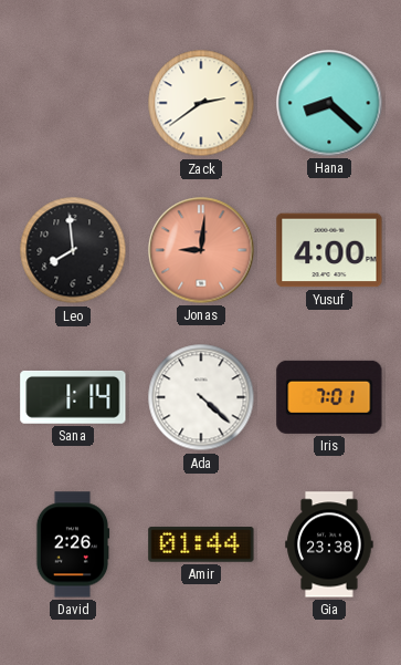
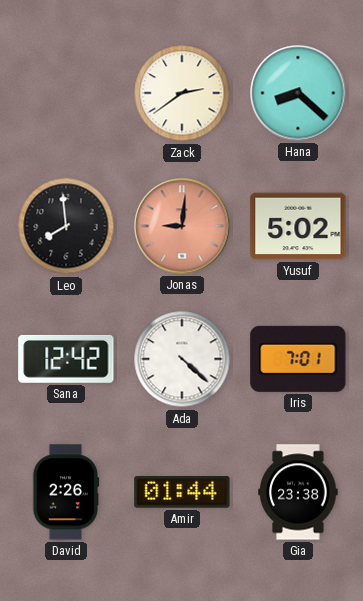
Yusuf: 4:00 -> 5:02 (298, 226)
Sana: 1:14 -> 12:42 (66, 359)
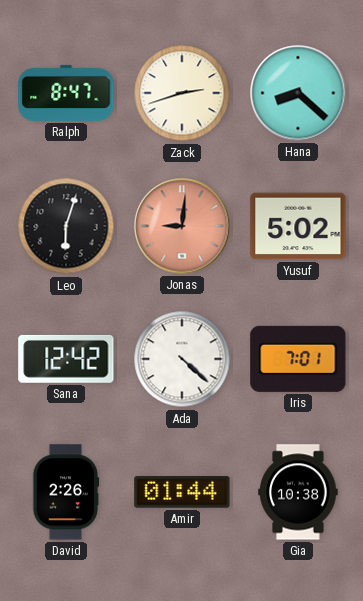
Ralph: none -> 8:47 (66, 93)
Zack: 2:39 -> 2:42 (182, 93)
Leo: 7:59 -> 6:03 (66, 226)
Gia: 23:38 -> 10:38 (298, 492)
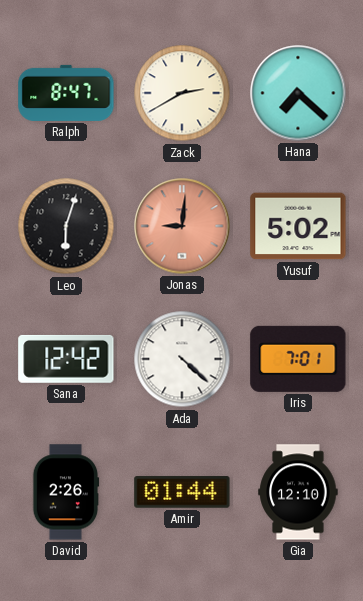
Zack: 2:42 -> 2:40 (182, 93)
Hana: 8:22 -> 7:22 (298, 93)
Gia: 10:38 -> 12:10 (298, 492)
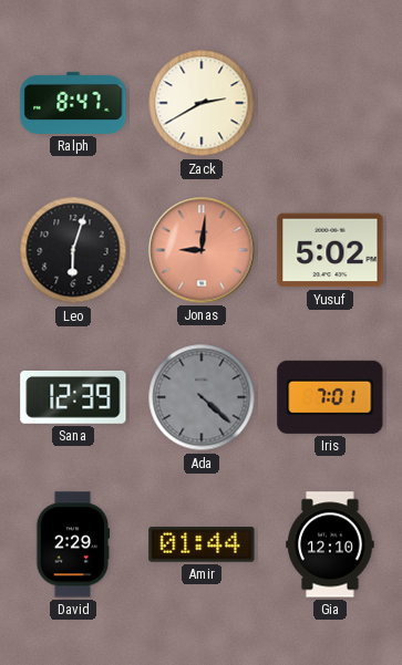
Hana: 7:22 -> none (298, 93)
Sana: 12:42 -> 12:39 (73, 397)
Ada dial: white -> grey (202, 397)
David: 2:26 -> 2:29 (73, 544)
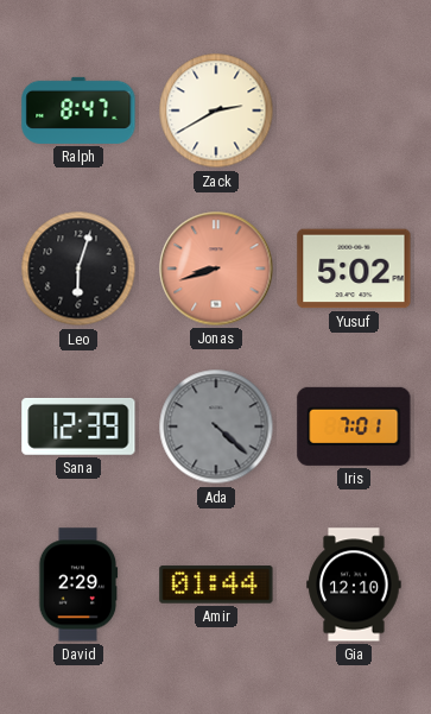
Jonas: 9:01 -> 8:42 (216, 268)
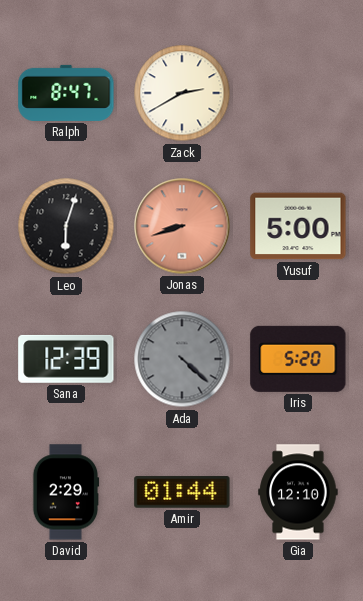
Yusuf: 5:02 -> 5:00 (298, 226)
Iris: 7:01 -> 5:20 (298, 359)
